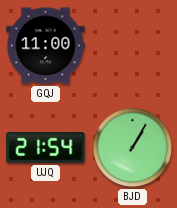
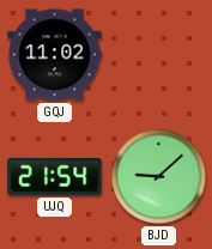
GQJ: 11:00 -> 11:02 (55, 55)
BJD: 1:05 -> 9:08 (159, 177)
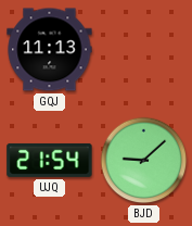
GQJ: 11:02 -> 11:13 (50, 50)
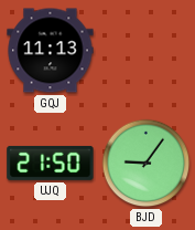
UJQ: 21:54 -> 21:50 (51, 163)
BJD: 9:08 -> 9:06 (147, 164)
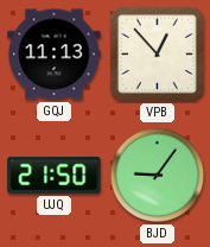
VPB: none -> 12:53 (157, 53)
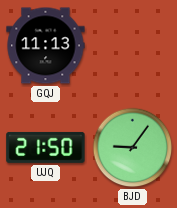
VPB: 12:53 -> none (157, 53)
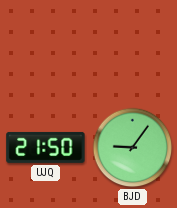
GQJ: 11:13 -> none (46, 46)
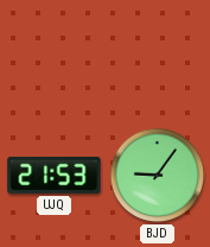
UJQ: 21:50 -> 21:53 (55, 175)
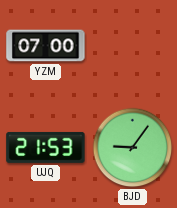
YZM: none -> 07:00 (46, 46)
